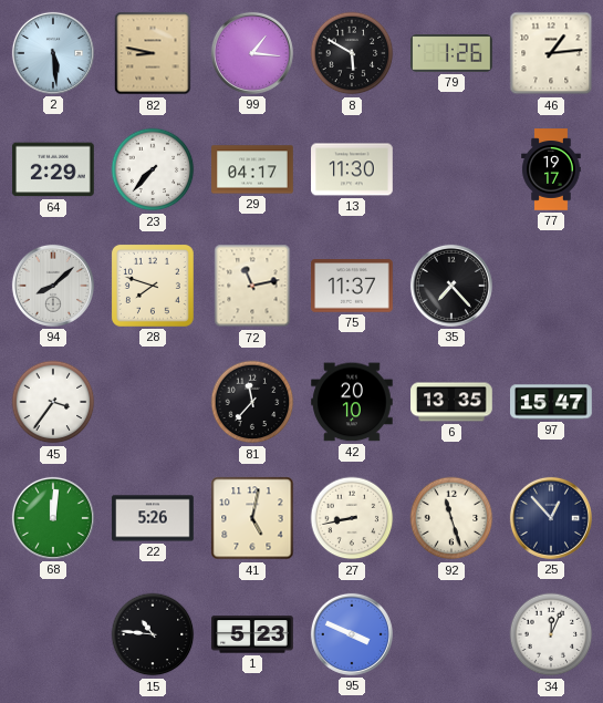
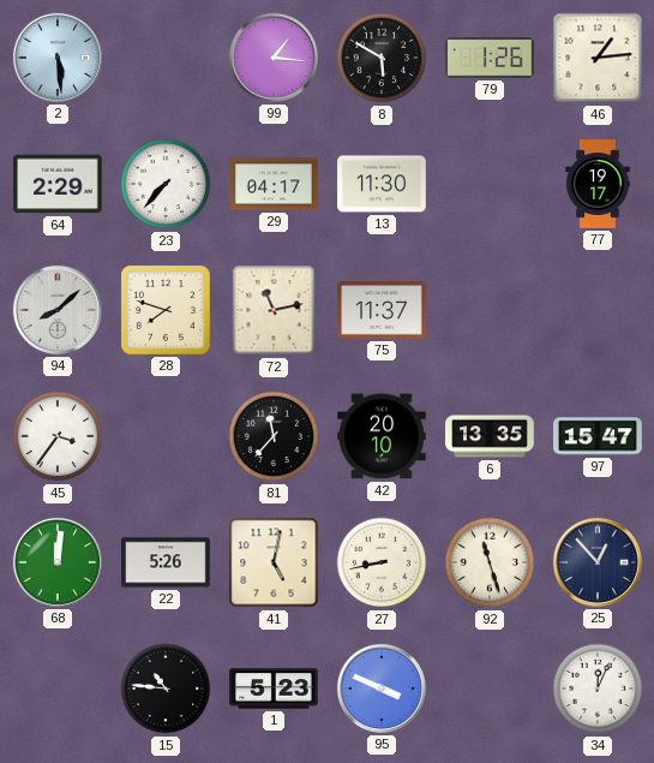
82: 8:47 -> none (153, 53)
35: 7:23 -> none (451, 286)
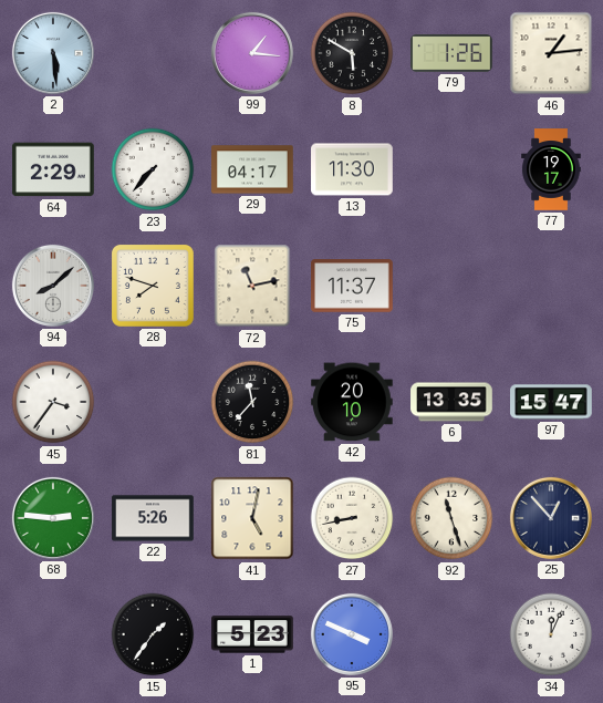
68: 12:01 -> 2:46 (53, 518)
15: 10:46 -> 1:36 (153, 634)
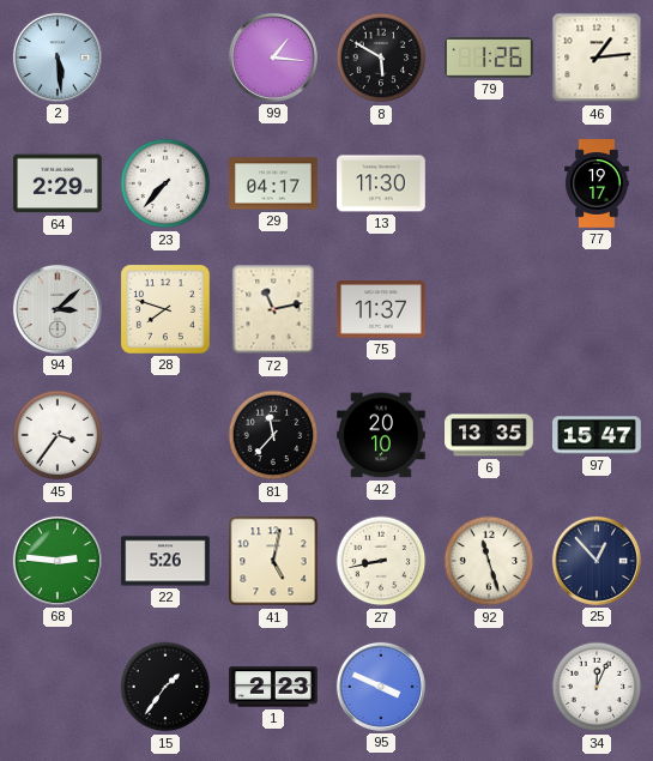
94: 8:08 -> 3:08 (58, 309)
1: 5:23 -> 2:23 (273, 687)
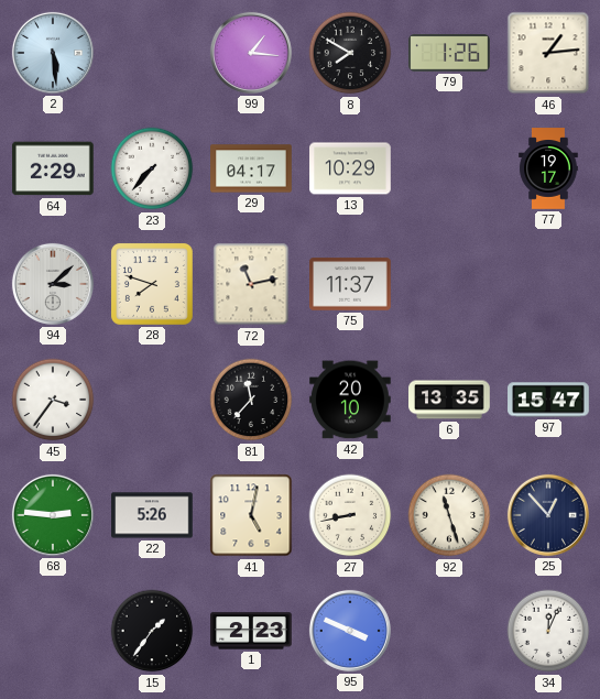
8: 5:50 -> 7:50 (350, 53)
13: 11:30 -> 10:29 (350, 168)
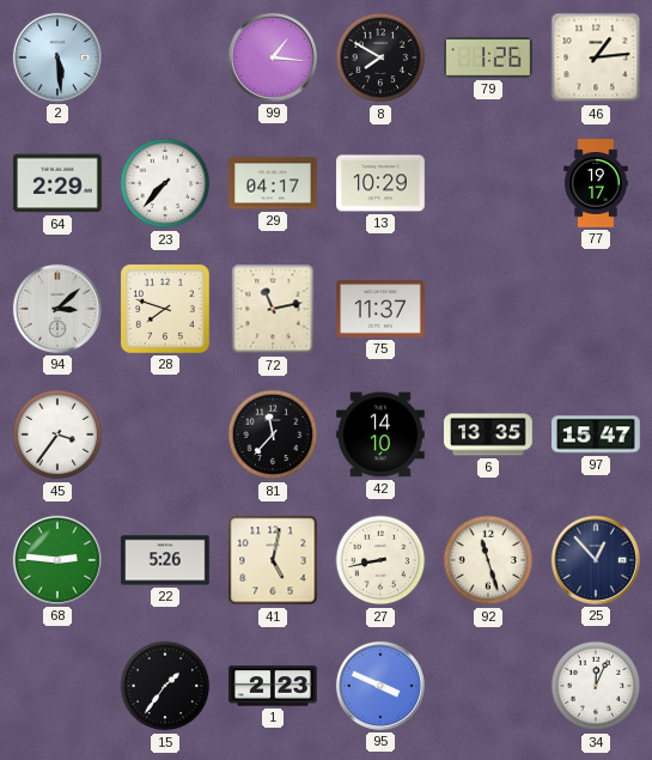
42: 20:10 -> 14:10 (380, 434)
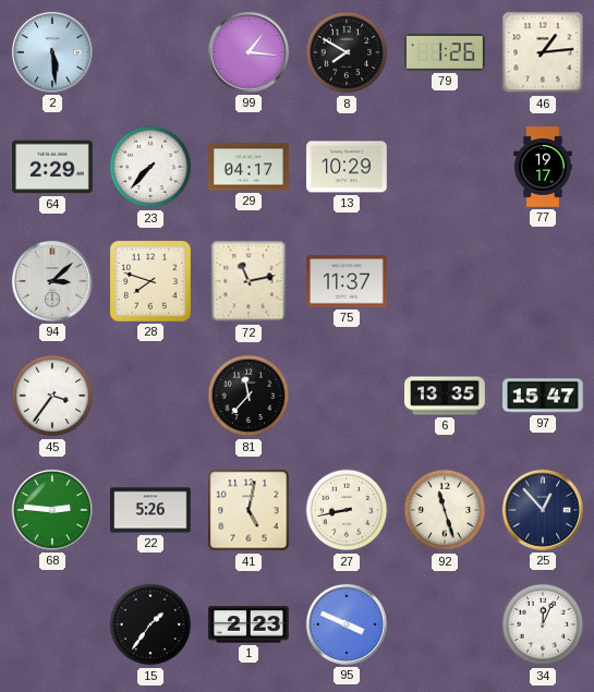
42: 14:10 -> none (380, 434)
